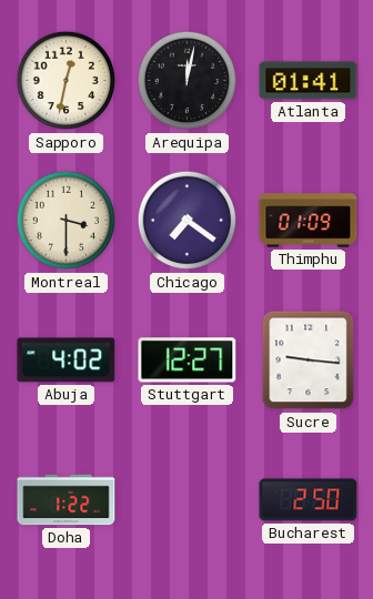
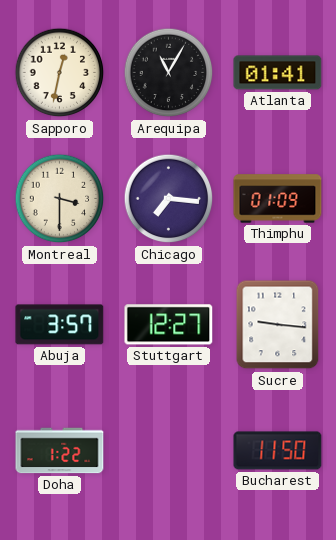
Arequipa: 12:02 -> 11:05 (169, 73)
Chicago: 7:21 -> 7:16 (169, 199)
Abuja: 4:02 -> 3:57 (60, 325)
Bucharest: 2:50 -> 11:50 (278, 451)
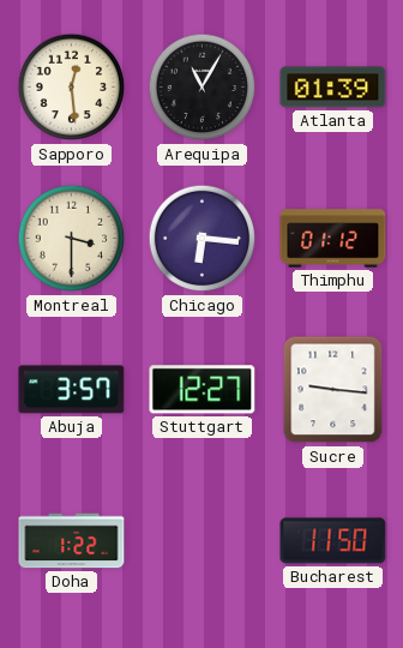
Sapporo: 12:32 -> 12:29 (72, 88)
Atlanta: 01:41 -> 01:39 (333, 88)
Chicago: 7:16 -> 6:16 (203, 239)
Thimphu: 01:09 -> 01:12 (333, 239)
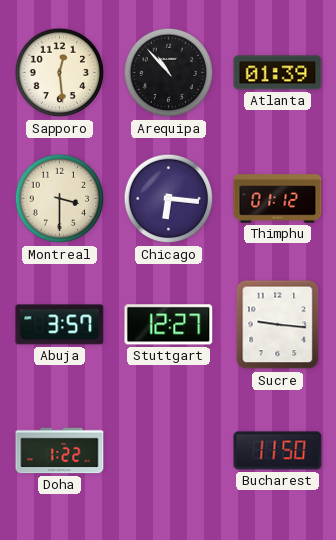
Arequipa: 11:05 -> 10:53 (169, 73)
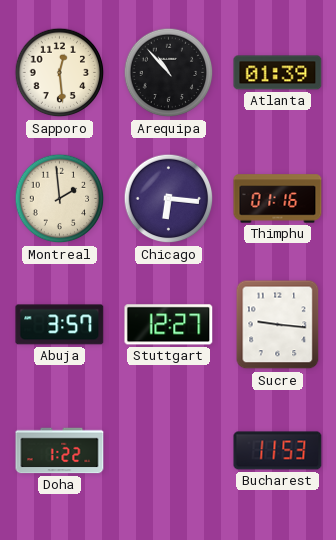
Montreal: 3:30 -> 1:59 (60, 199)
Thimphu: 01:12 -> 01:16 (278, 199)
Bucharest: 11:50 -> 11:53 (278, 451)
